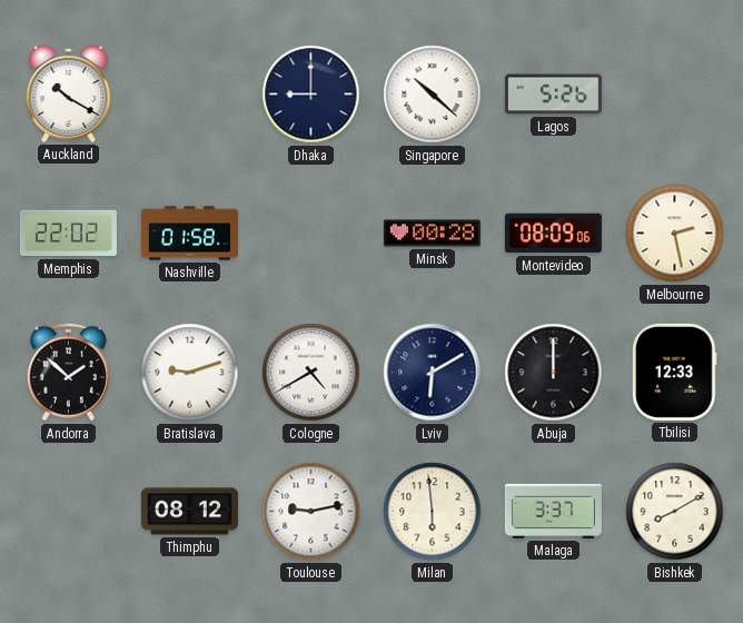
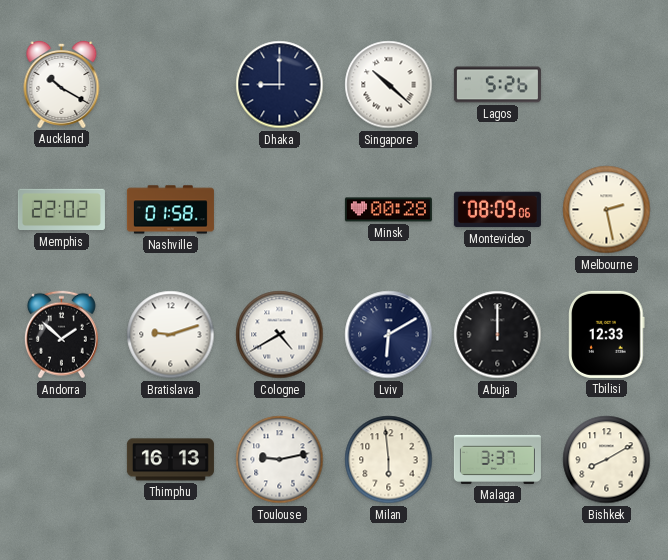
Thimphu: 08:12 -> 16:13 (170, 460)
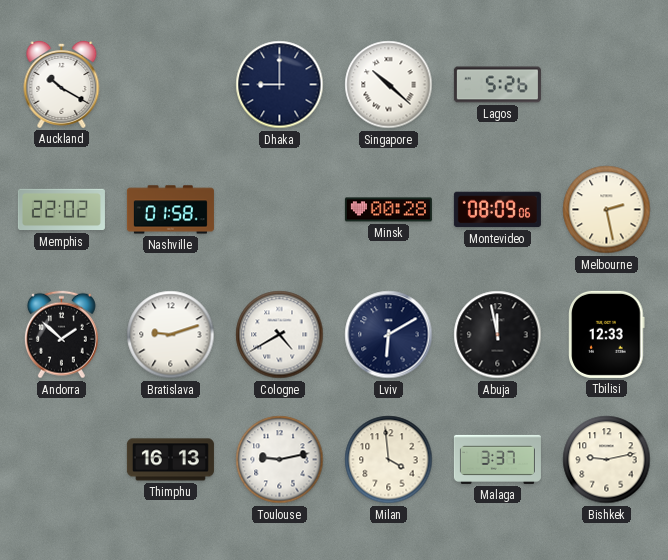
Abuja: 12:00 -> 11:58 (498, 335)
Milan: 5:59 -> 3:59 (389, 460)
Bishkek: 8:10 -> 9:13 (607, 460)
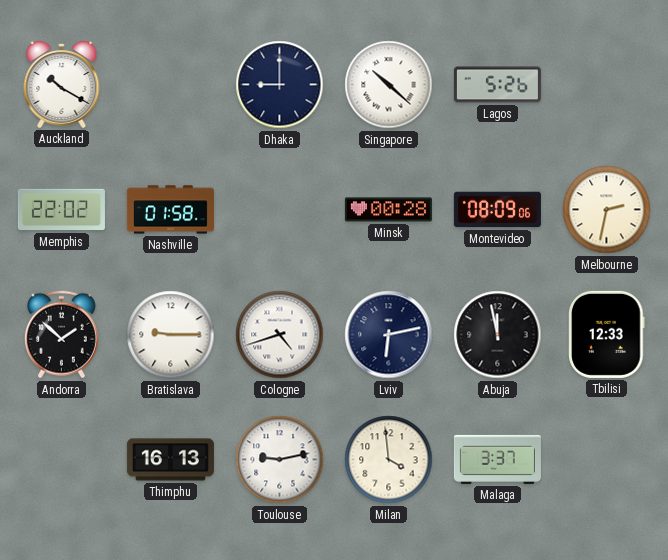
Melbourne: 2:28 -> 2:32 (607, 210)
Bratislava: 9:12 -> 9:15 (171, 335)
Cologne: 4:40 -> 4:42 (280, 335)
Lviv: 6:10 -> 6:13 (389, 335)
Bishkek: 9:13 -> none (607, 460)
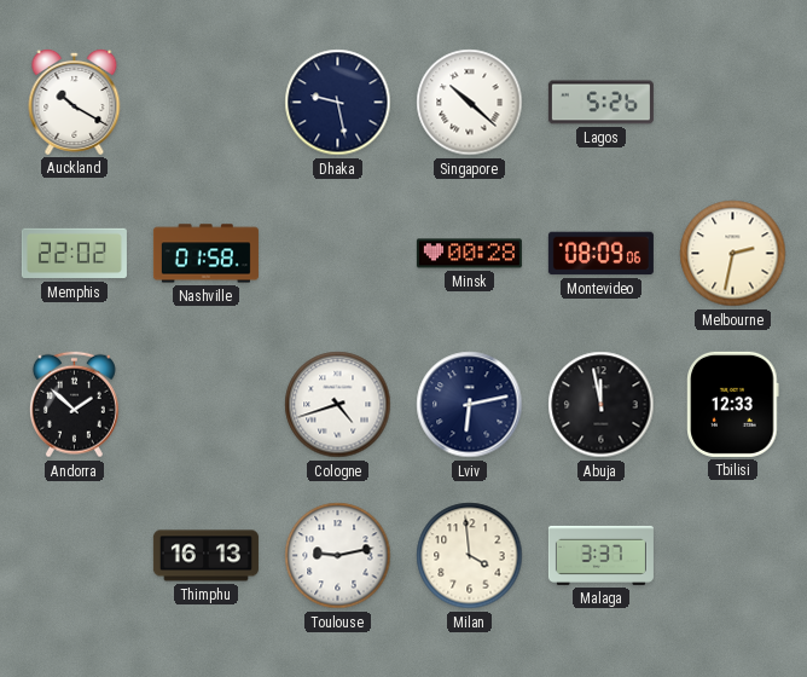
Dhaka: 9:00 -> 9:28 (338, 103)
Bratislava: 9:15 -> none (171, 335)
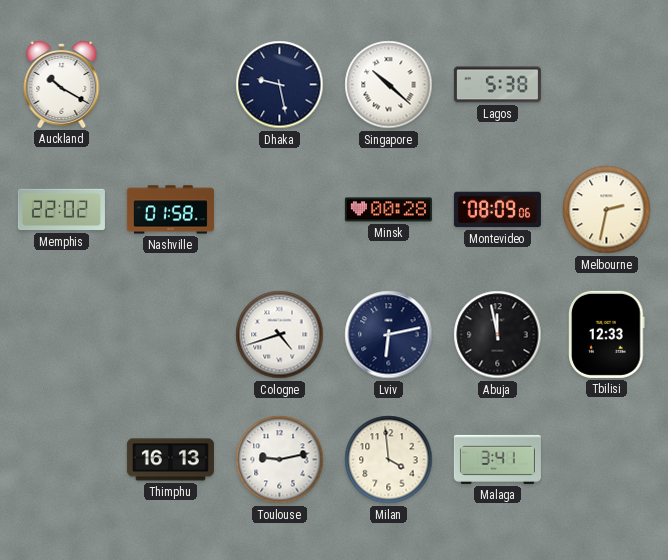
Lagos: 5:26 -> 5:38 (497, 85)
Andorra: 1:52 -> none (74, 405)
Malaga: 3:37 -> 3:41 (497, 459)
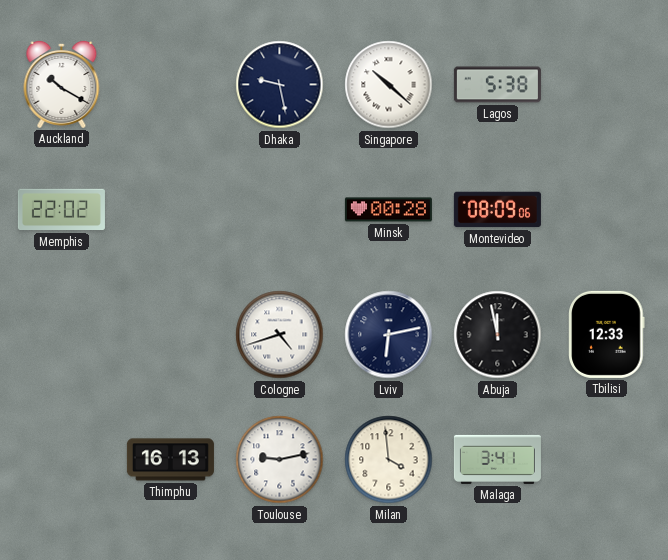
Nashville: 01:58 -> none (170, 210)
Melbourne: 2:32 -> none (607, 210)
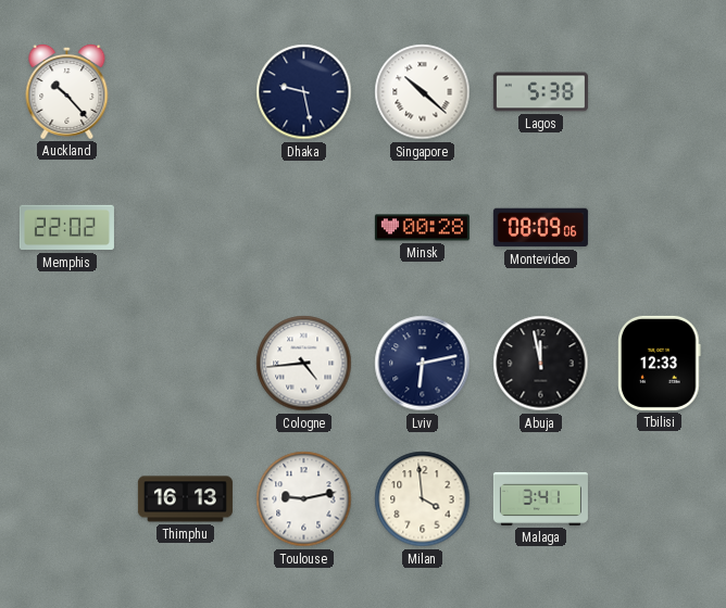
Auckland: 10:20 -> 10:23 (67, 91)
Cologne: 4:42 -> 4:44 (304, 364)
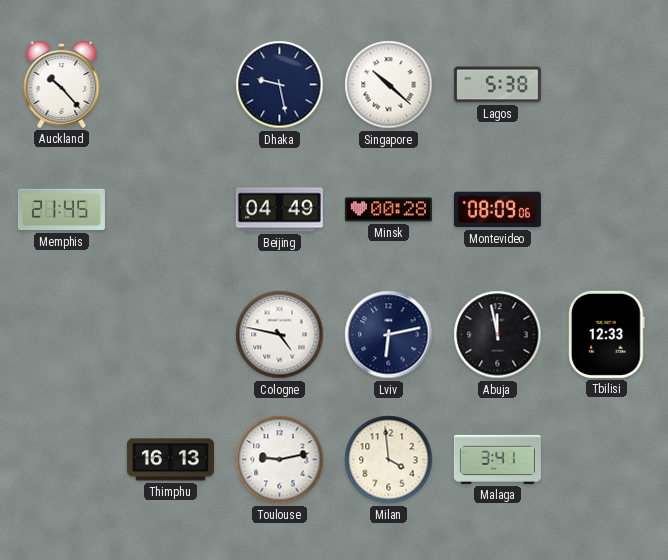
Memphis: 22:02 -> 21:45 (61, 210)
Beijing: none -> 04:49 (279, 210)
Cologne: 4:44 -> 4:47 (280, 335)
